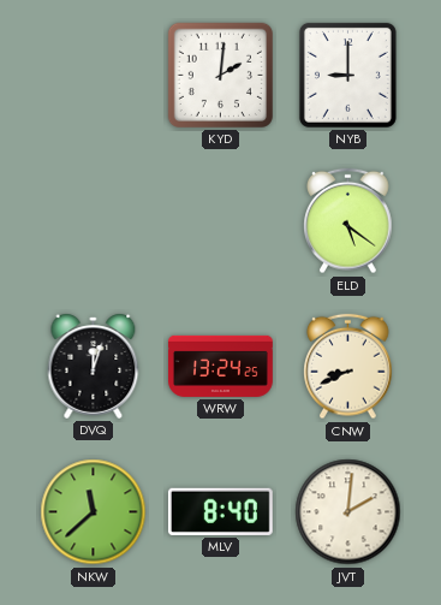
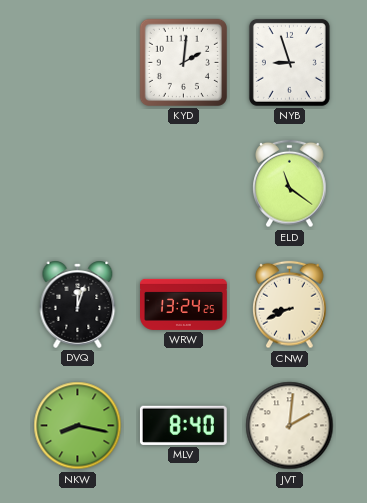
NYB: 9:00 -> 8:57 (289, 62)
ELD: 5:21 -> 11:21 (290, 184)
NKW: 11:38 -> 8:17 (78, 426)
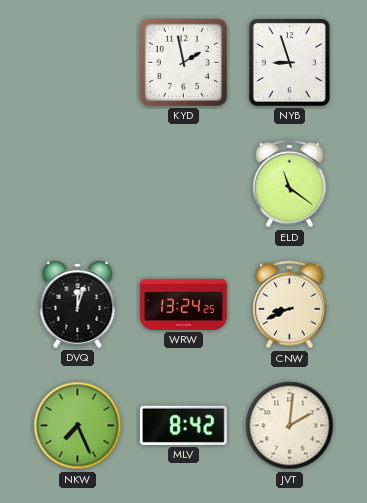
KYD: 2:01 -> 1:58 (183, 62)
NKW: 8:17 -> 7:26 (78, 426)
MLV: 8:40 -> 8:42 (183, 425)
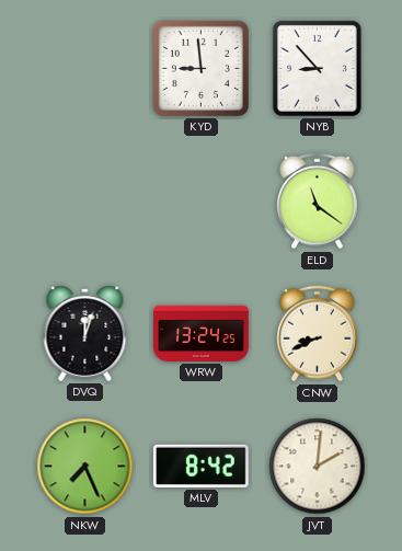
KYD: 1:58 -> 8:59 (200, 68)
NYB: 8:57 -> 8:53 (317, 68)
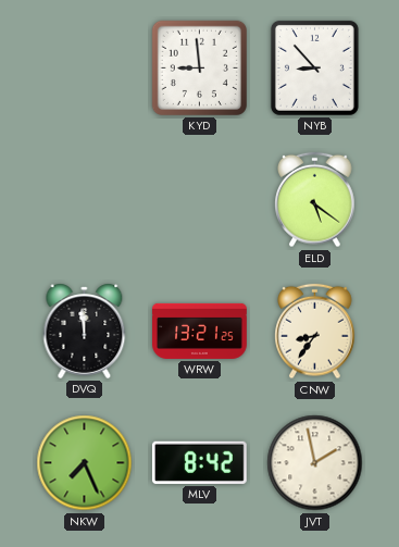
ELD: 11:21 -> 5:21 (315, 200)
DVQ: 12:03 -> 11:59 (85, 331)
WRW: 13:24 -> 13:21 (200, 331)
CNW: 8:41 -> 8:36 (315, 332)
JVT: 2:01 -> 1:58 (315, 463)
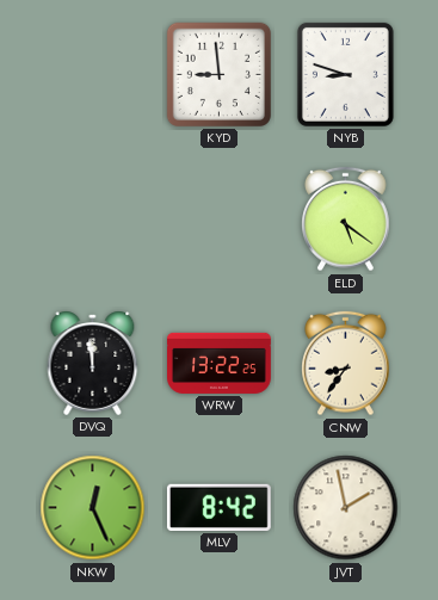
NYB: 8:53 -> 8:48 (345, 74)
WRW: 13:21 -> 13:22 (220, 363)
NKW: 7:26 -> 12:26 (93, 508)
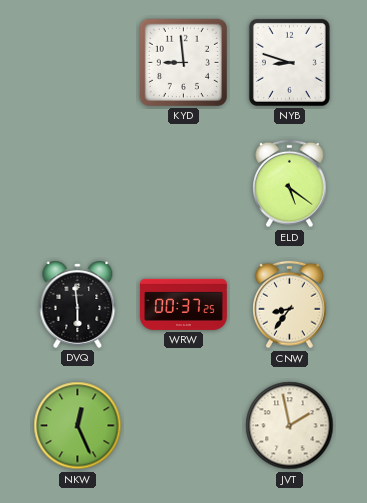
DVQ: 11:59 -> 5:59 (78, 304)
WRW: 13:22 -> 00:37 (184, 304)
MLV: 8:42 -> none (218, 507)
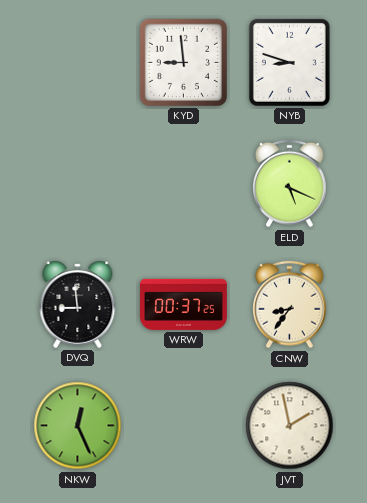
ELD: 5:21 -> 5:19 (290, 184)
DVQ: 5:59 -> 8:59 (78, 304)
